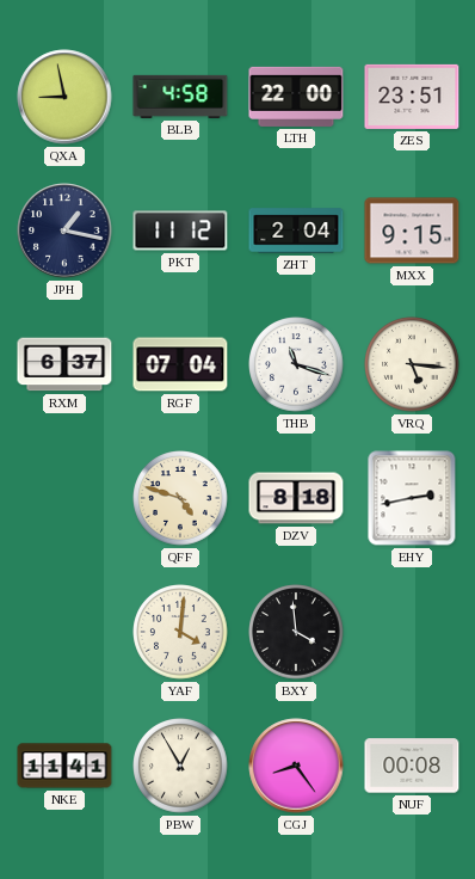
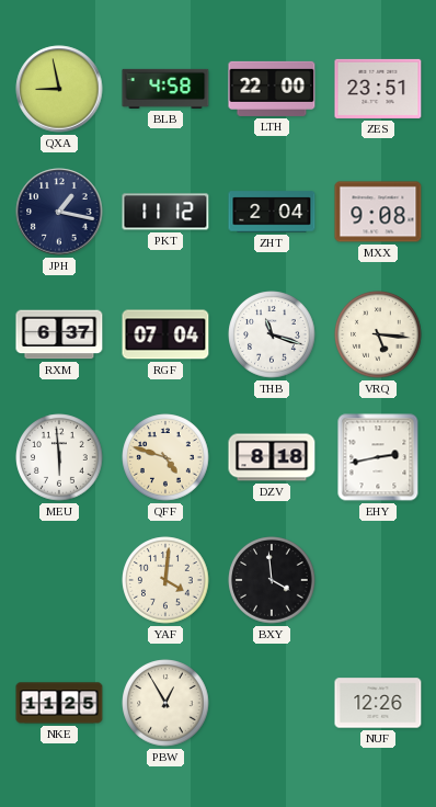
MXX: 9:15 -> 9:08 (378, 212)
MEU: none -> 5:59 (59, 457)
NKE: 11:41 -> 11:25 (59, 703)
CGJ: 8:24 -> none (296, 766)
NUF: 00:08 -> 12:26 (378, 703)
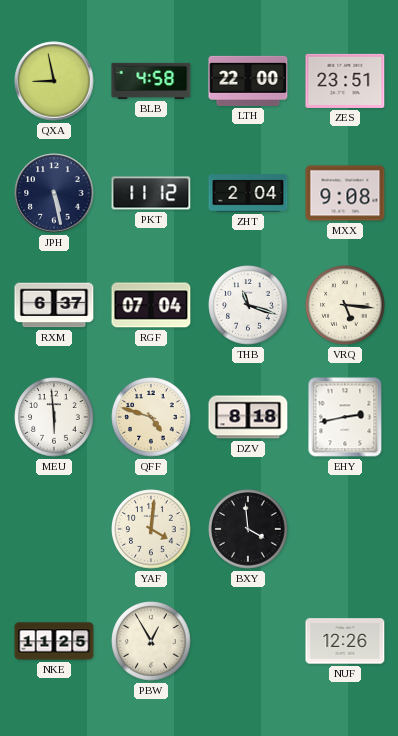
JPH: 1:17 -> 5:28 (54, 193)
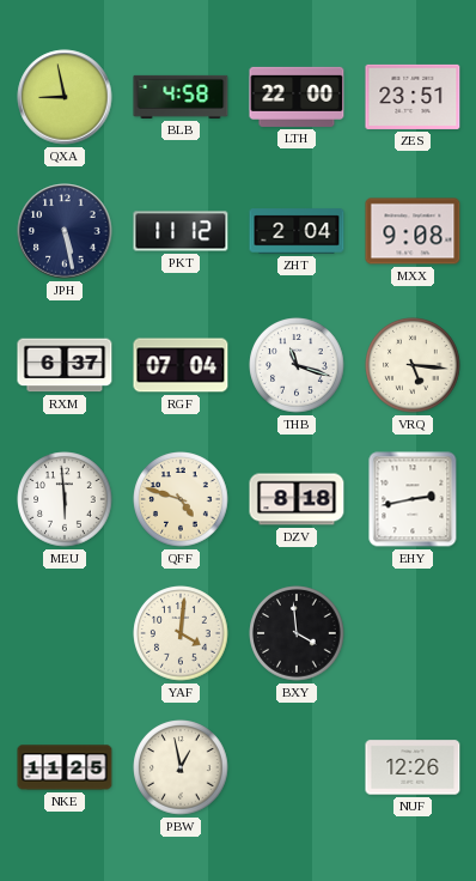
PBW: 12:55 -> 12:58 (181, 767)
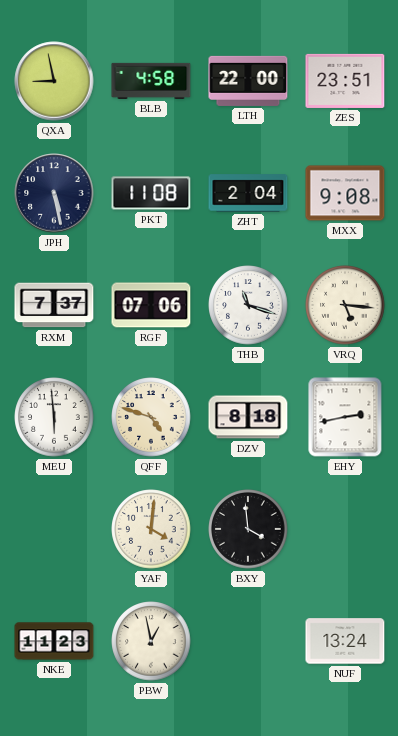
PKT: 11:12 -> 11:08 (151, 193)
RXM: 6:37 -> 7:37 (54, 305)
RGF: 07:04 -> 07:06 (151, 305)
NKE: 11:25 -> 11:23 (54, 641)
NUF: 12:26 -> 13:24 (345, 641)
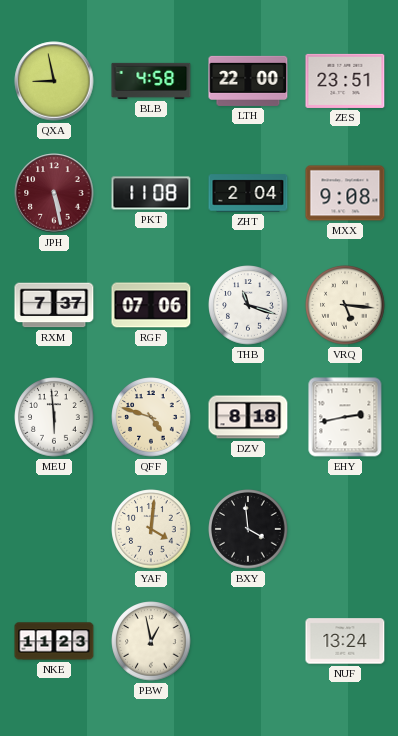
JPH dial: navy -> burgundy (54, 193)
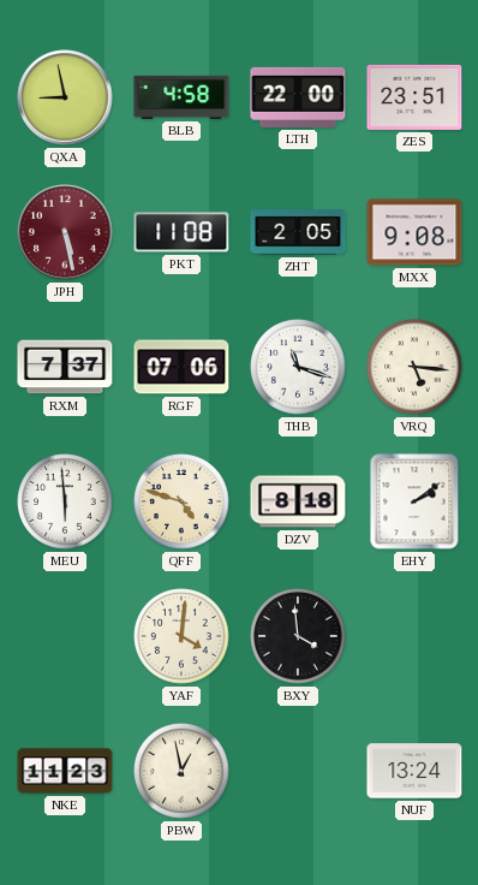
ZHT: 2:04 -> 2:05 (298, 232)
EHY: 2:43 -> 2:09 (414, 501)
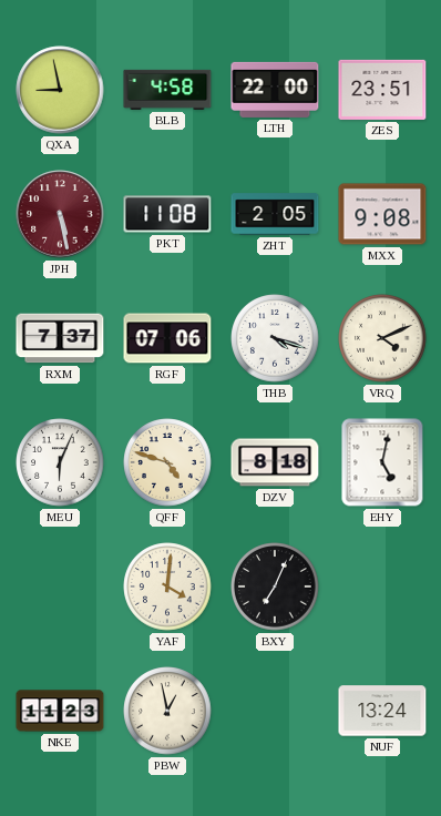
THB: 11:18 -> 4:18 (275, 338)
VRQ: 5:16 -> 4:11 (382, 338)
MEU: 5:59 -> 6:04 (60, 462)
EHY: 2:09 -> 5:02 (382, 462)
BXY: 3:59 -> 7:04 (275, 586)
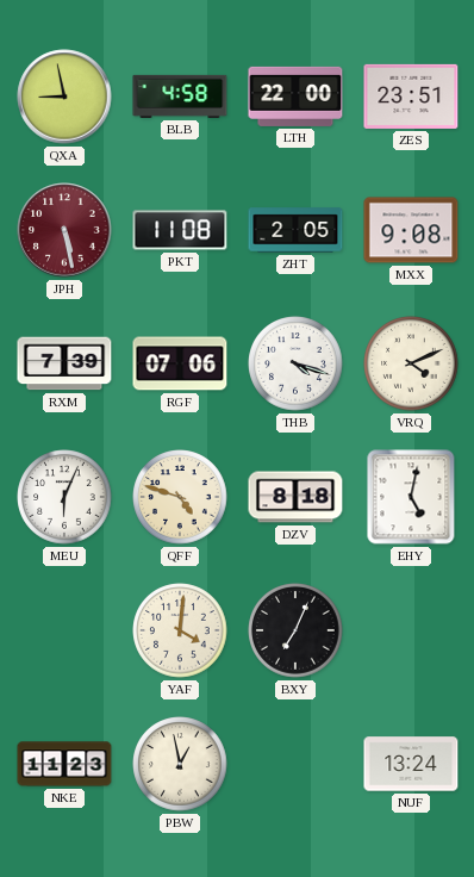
RXM: 7:37 -> 7:39 (64, 363)
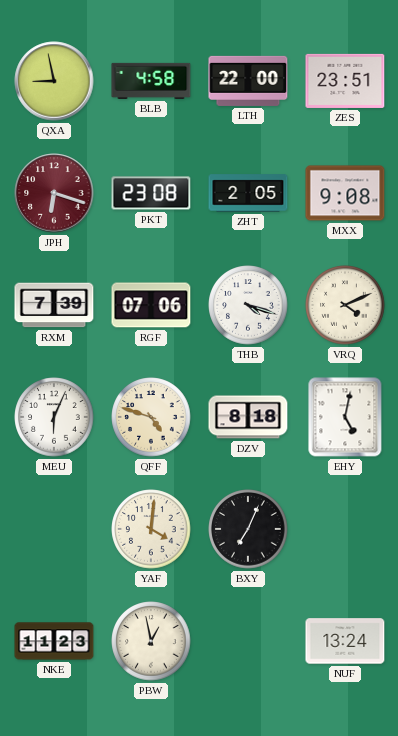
JPH: 5:28 -> 6:18 (54, 193)
PKT: 11:08 -> 23:08 (151, 193)
